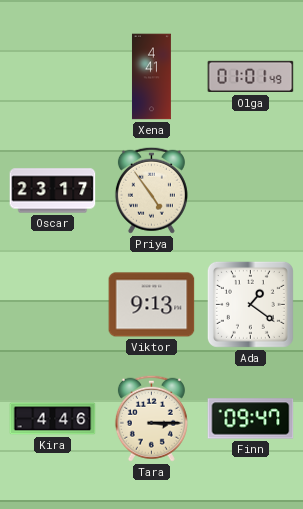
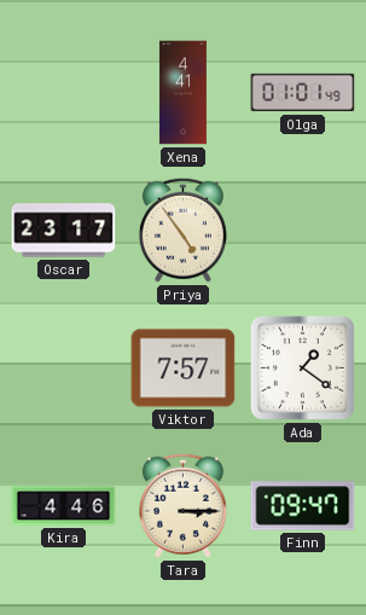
Viktor: 9:13 -> 7:57 (184, 369)
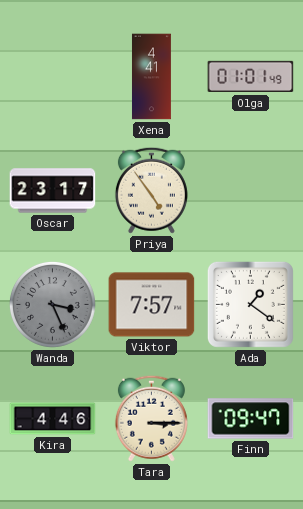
Wanda: none -> 3:26 (53, 305)
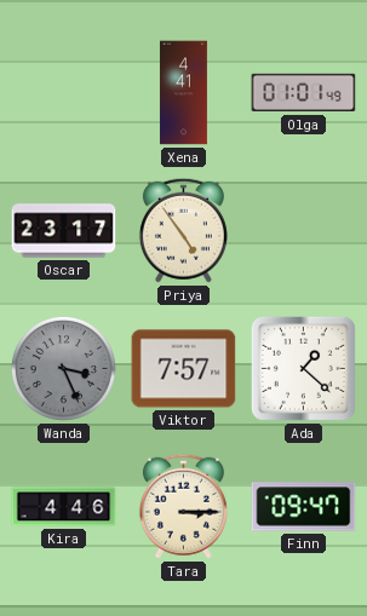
Ada: 1:21 -> 1:22 (303, 368)
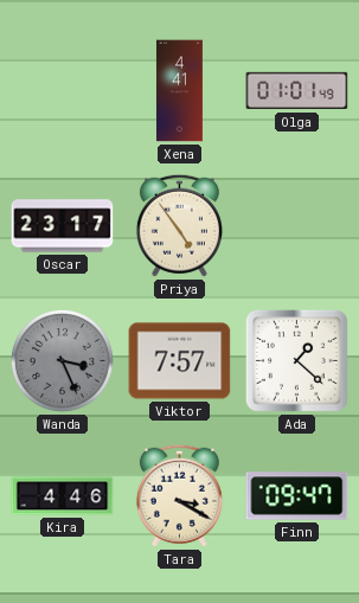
Tara: 3:15 -> 3:20 (179, 495)
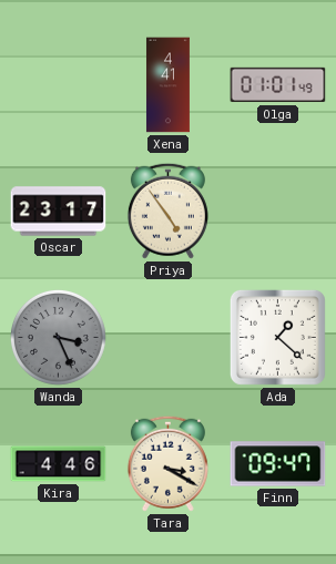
Viktor: 7:57 -> none (180, 361)
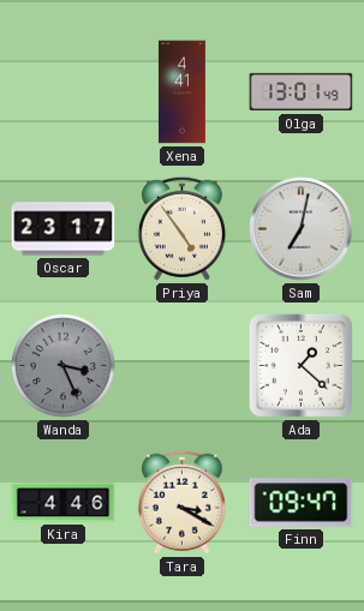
Olga: 01:01 -> 13:01 (302, 92)
Sam: none -> 7:02 (302, 229)
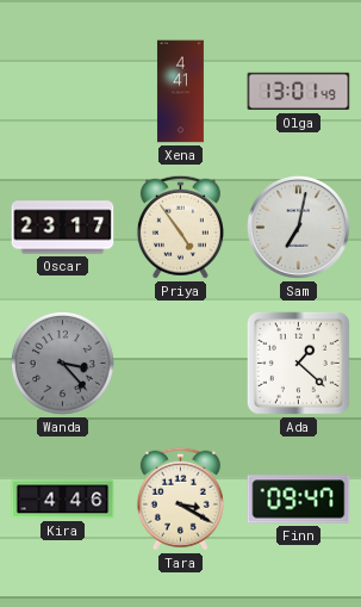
Wanda: 3:26 -> 3:23 (63, 364)
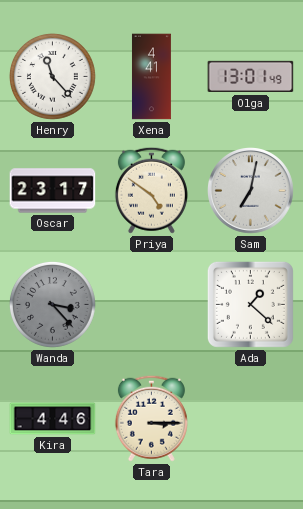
Henry: none -> 11:23 (53, 77)
Priya: 4:54 -> 4:51 (151, 190)
Tara: 3:20 -> 3:15 (151, 418)
Finn: 09:47 -> none (299, 500)
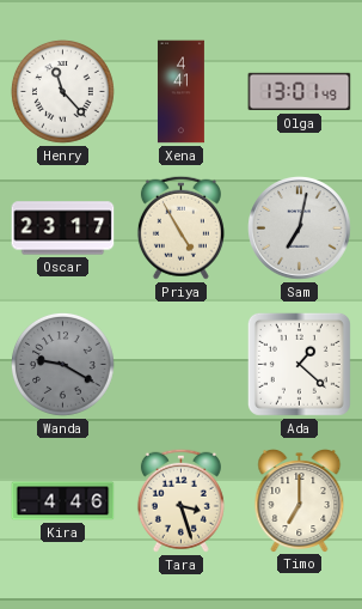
Priya: 4:51 -> 4:55 (180, 227)
Wanda: 3:23 -> 9:20 (63, 365)
Tara: 3:15 -> 3:27 (180, 500)
Timo: none -> 7:00 (300, 501)
